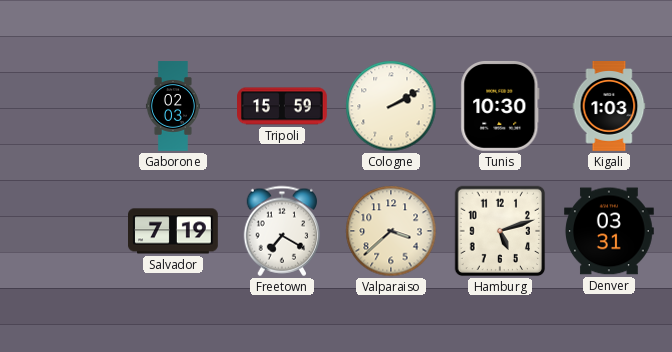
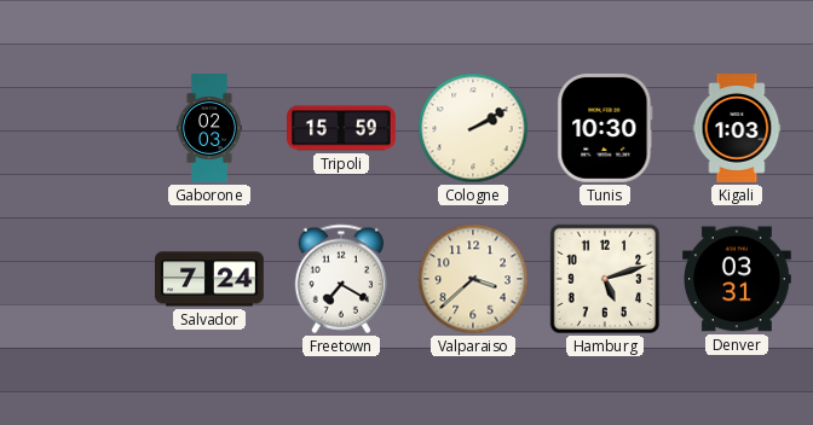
Salvador: 7:19 -> 7:24 (211, 279)
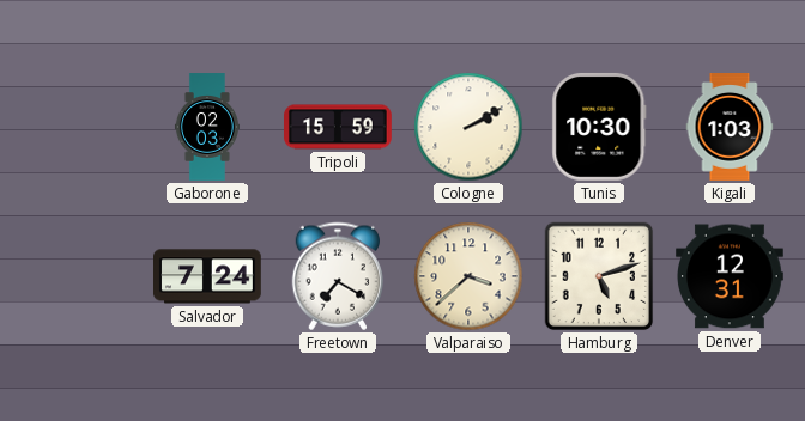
Denver: 03:31 -> 12:31 (731, 276)
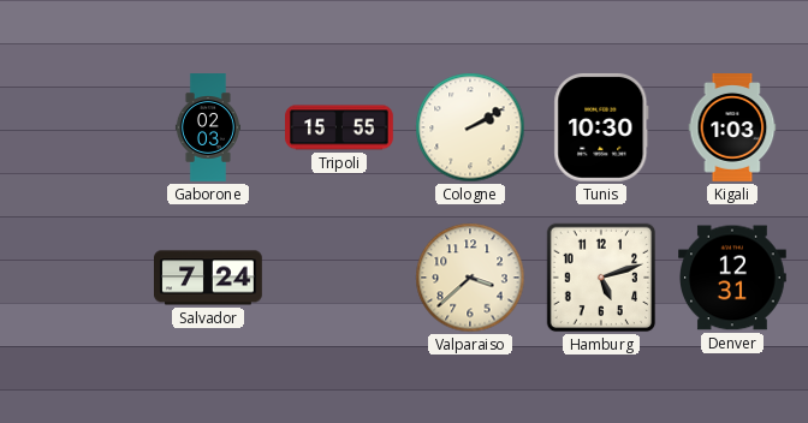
Tripoli: 15:59 -> 15:55 (340, 127)
Freetown: 7:20 -> none (338, 276)
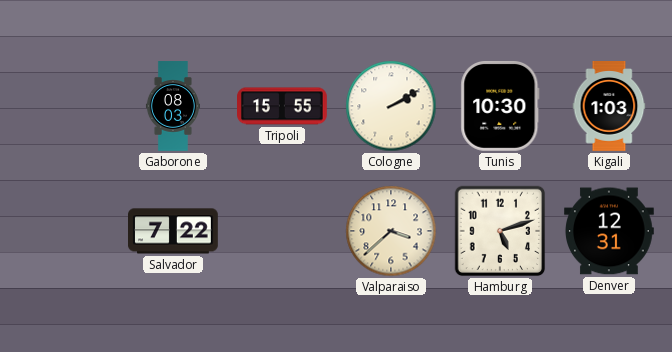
Gaborone: 02:03 -> 08:03 (173, 106)
Salvador: 7:24 -> 7:22 (174, 231)
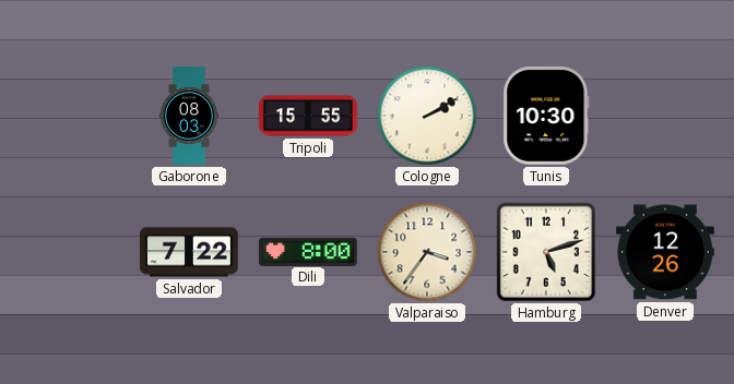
Kigali: 1:03 -> none (609, 106)
Dili: none -> 8:00 (309, 251)
Valparaiso: 3:38 -> 3:36 (427, 252)
Denver: 12:31 -> 12:26 (666, 252)
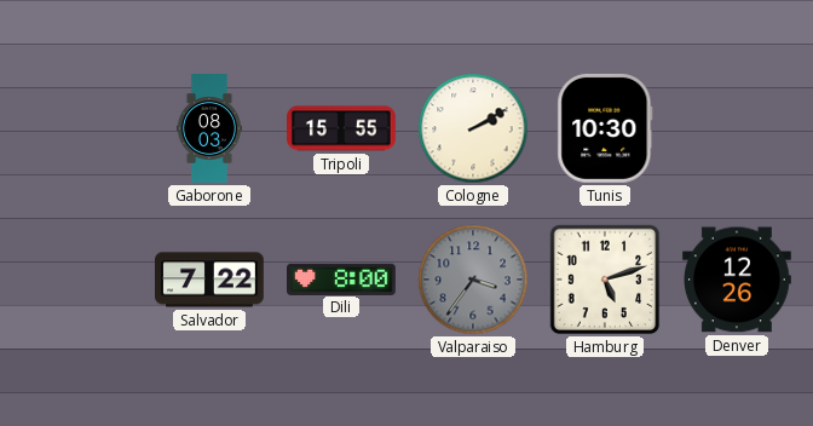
Valparaiso dial: cream -> grey (473, 280)
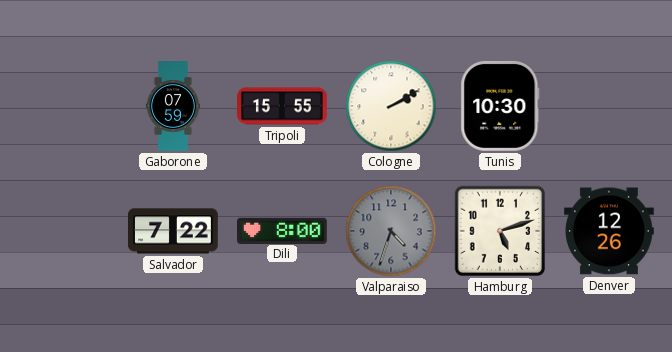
Gaborone: 08:03 -> 07:59 (173, 106)
Valparaiso: 3:36 -> 4:33 (391, 231)
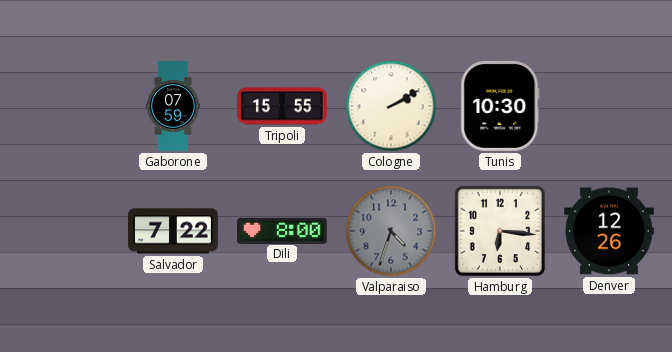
Hamburg: 5:12 -> 6:16 (500, 231)
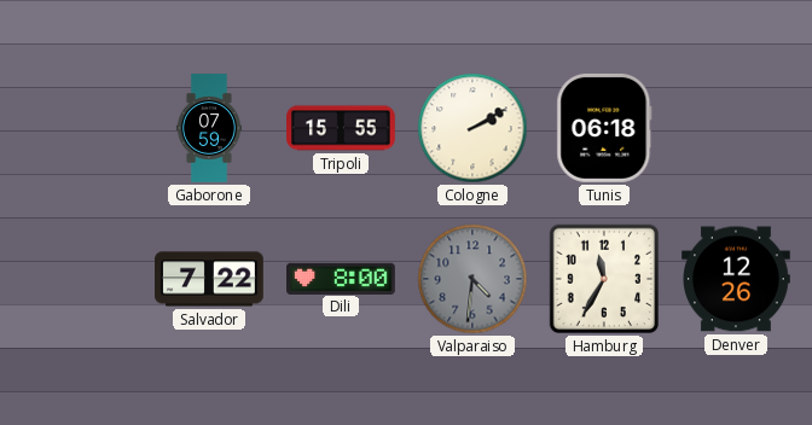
Tunis: 10:30 -> 06:18 (604, 128)
Valparaiso: 4:33 -> 4:31 (472, 279)
Hamburg: 6:16 -> 11:35 (604, 279)
